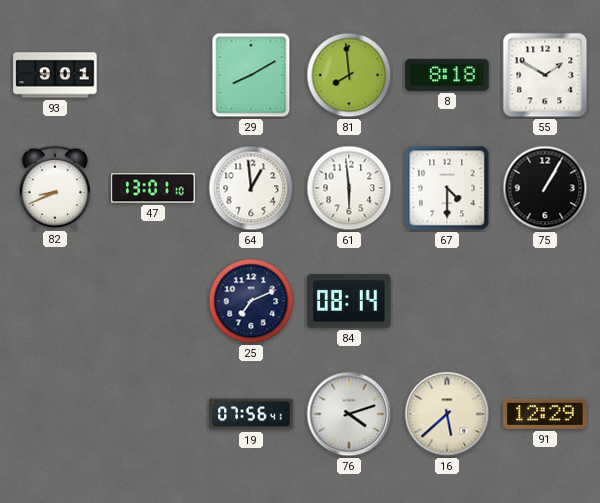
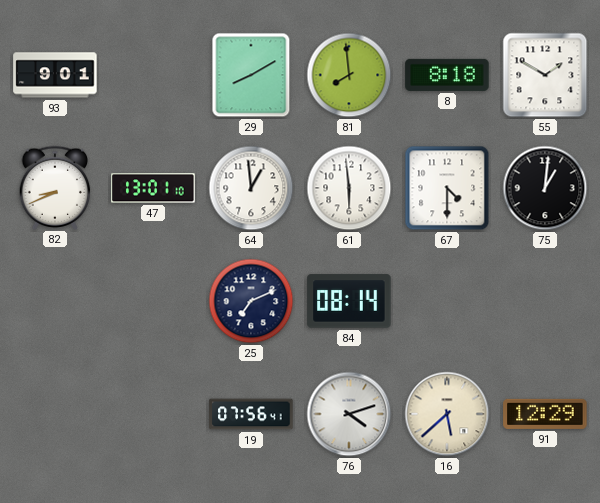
75: 1:05 -> 1:01 (545, 188)
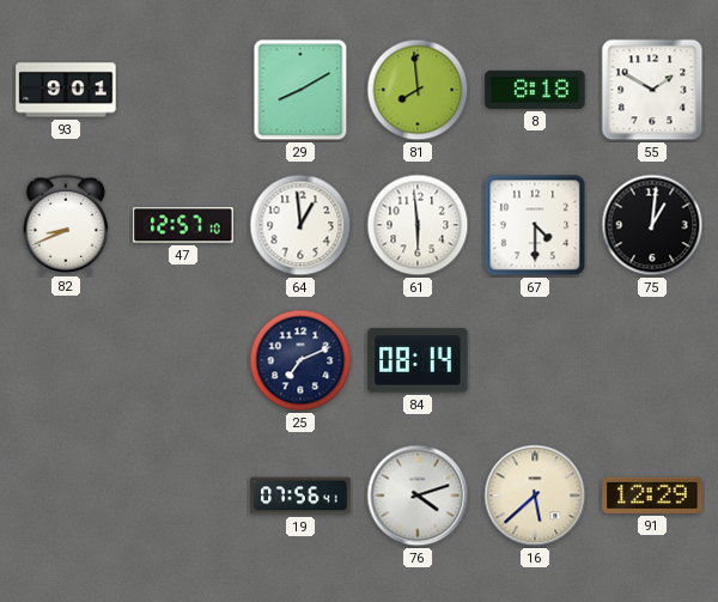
47: 13:01 -> 12:57 (183, 225)
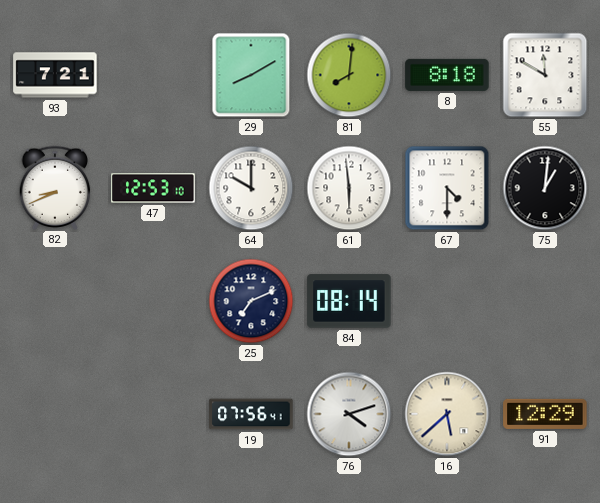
93: 9:01 -> 7:21 (55, 75)
81: 7:59 -> 8:01 (349, 75)
55: 1:50 -> 11:50 (545, 75)
47: 12:57 -> 12:53 (153, 188)
64: 12:59 -> 10:00 (251, 188)
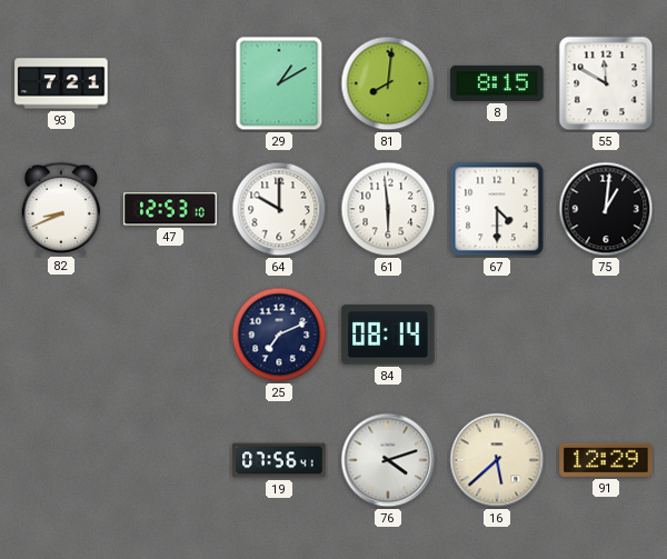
29: 8:10 -> 1:10 (279, 83)
8: 8:18 -> 8:15 (497, 83)
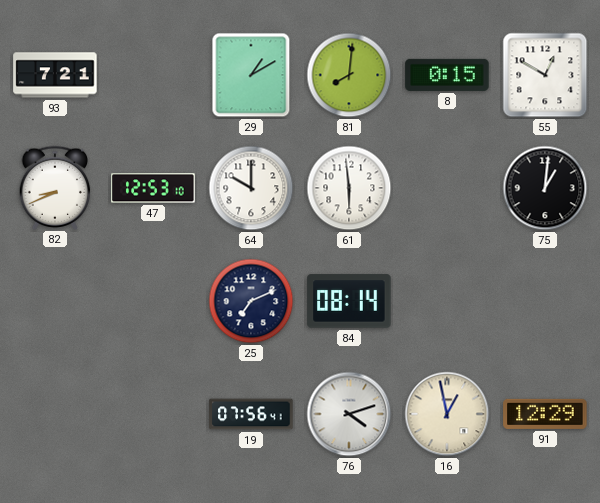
8: 8:15 -> 0:15 (447, 75)
55: 11:50 -> 12:50 (545, 75)
67: 4:30 -> none (497, 209)
16: 5:38 -> 12:58 (447, 414)
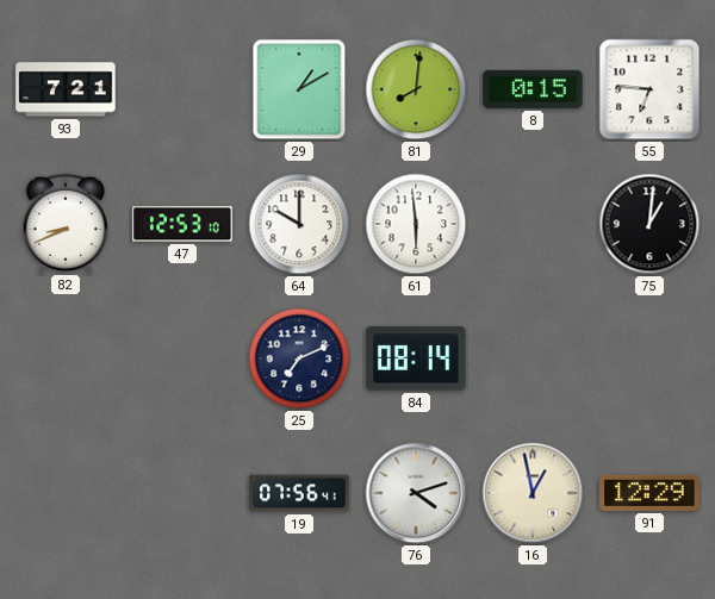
55: 12:50 -> 6:46 (649, 89)
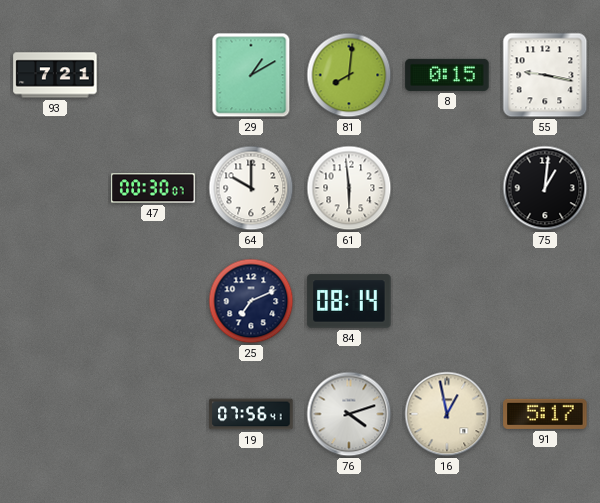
55: 6:46 -> 9:17 (545, 75)
82: 8:41 -> none (66, 223)
47: 12:53 -> 00:30 (153, 188)
91: 12:29 -> 5:17 (545, 414)
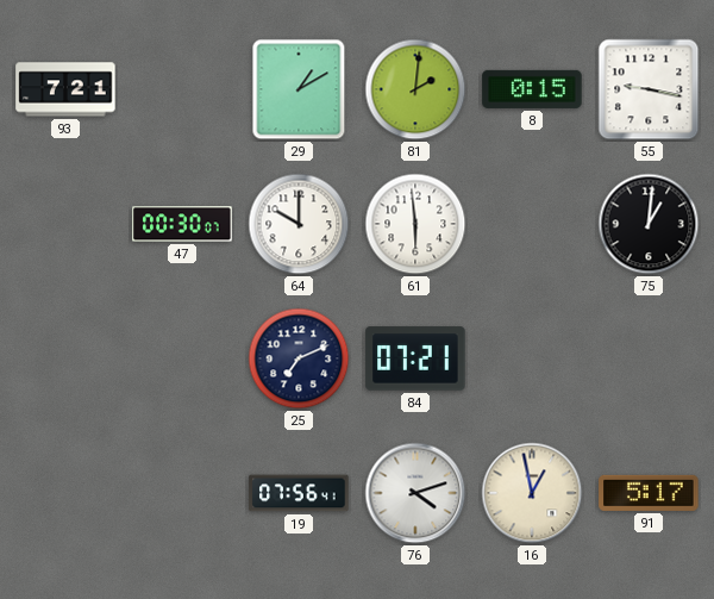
81: 8:01 -> 2:01 (415, 89)
84: 08:14 -> 07:21 (415, 358)
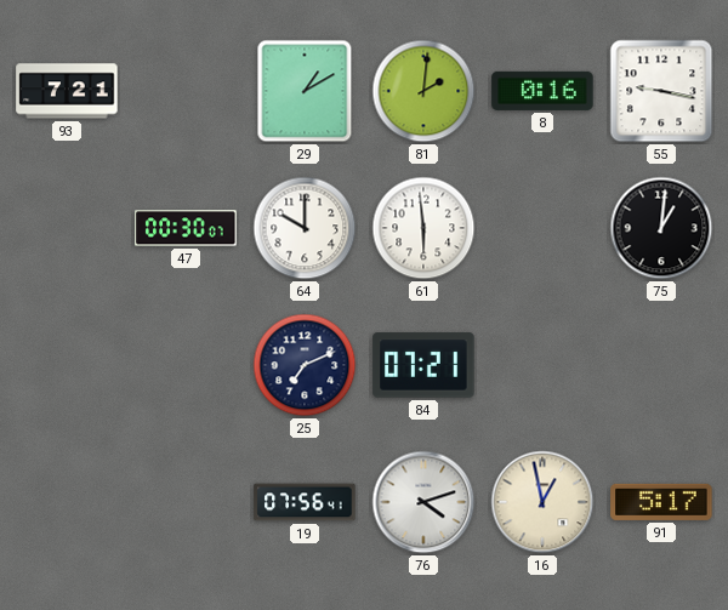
8: 0:15 -> 0:16 (542, 91)
